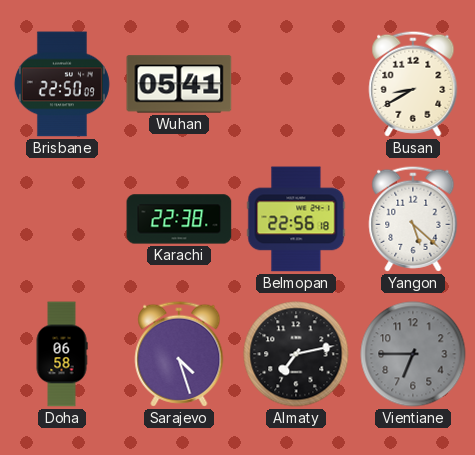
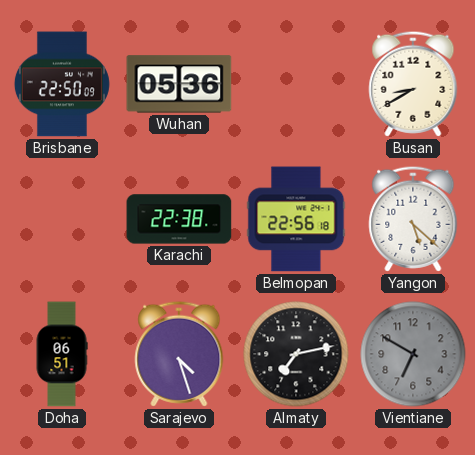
Wuhan: 05:41 -> 05:36 (179, 84)
Doha: 06:58 -> 06:51 (62, 354)
Vientiane: 6:45 -> 6:50 (413, 354)
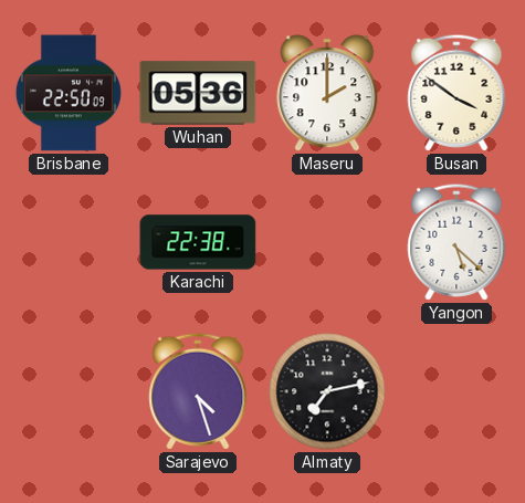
Maseru: none -> 2:00 (327, 93)
Busan: 8:40 -> 3:51 (456, 93)
Belmopan: 22:56 -> none (296, 219)
Doha: 06:51 -> none (62, 354)
Vientiane: 6:50 -> none (413, 354)
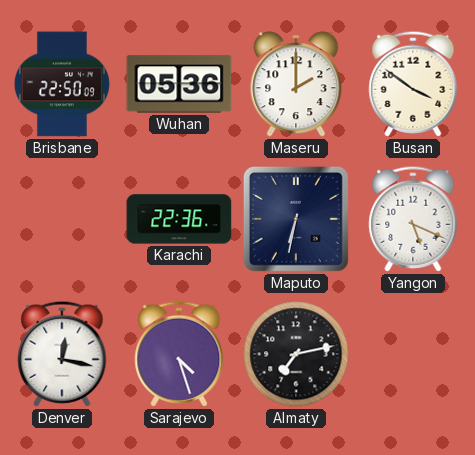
Karachi: 22:38 -> 22:36 (179, 219)
Maputo: none -> 6:32 (296, 219)
Yangon: 5:22 -> 5:19 (413, 219)
Denver: none -> 12:17 (62, 354)
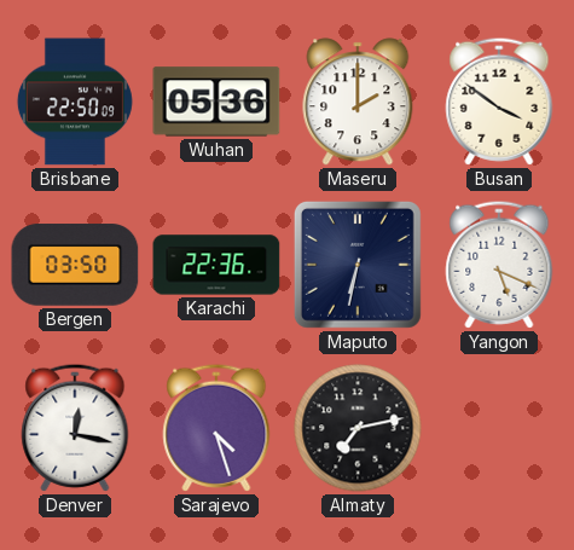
Bergen: none -> 03:50 (75, 265)
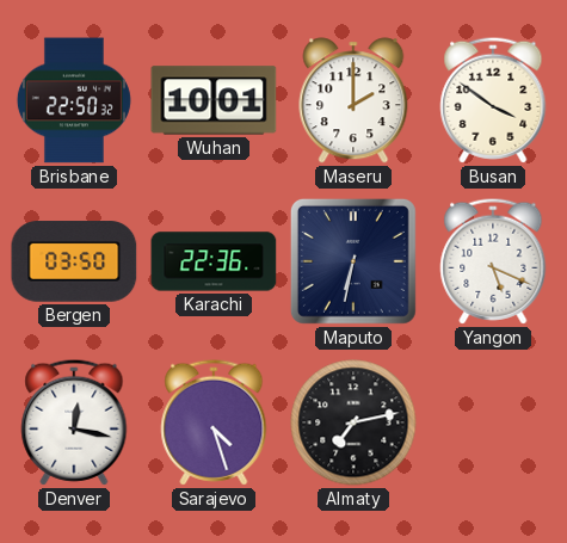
Brisbane: 22:50:09 -> 22:50:32 (74, 100)
Wuhan: 05:36 -> 10:01 (214, 100)
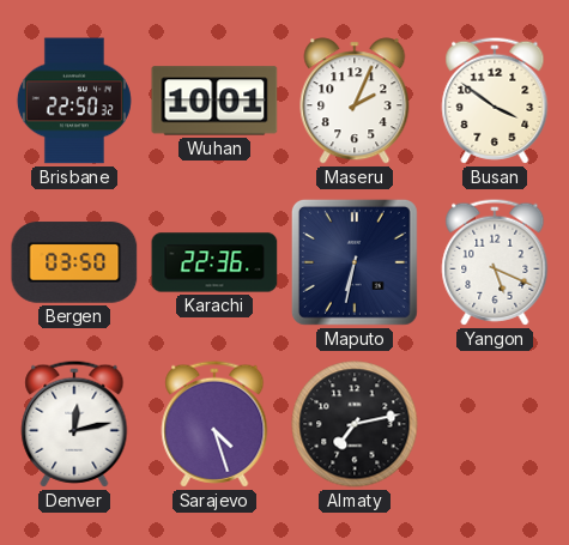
Maseru: 2:00 -> 2:04 (355, 101)
Denver: 12:17 -> 12:13 (74, 424)
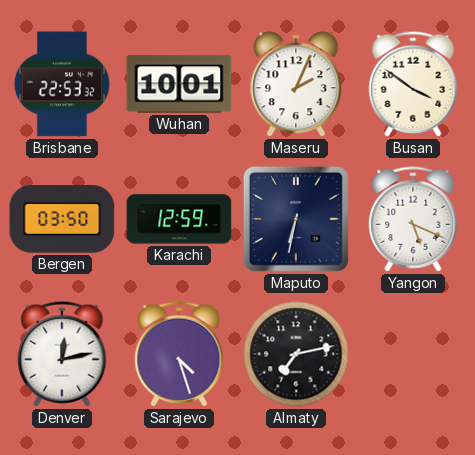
Brisbane: 22:50 -> 22:53 (62, 84)
Karachi: 22:36 -> 12:59 (179, 219)
